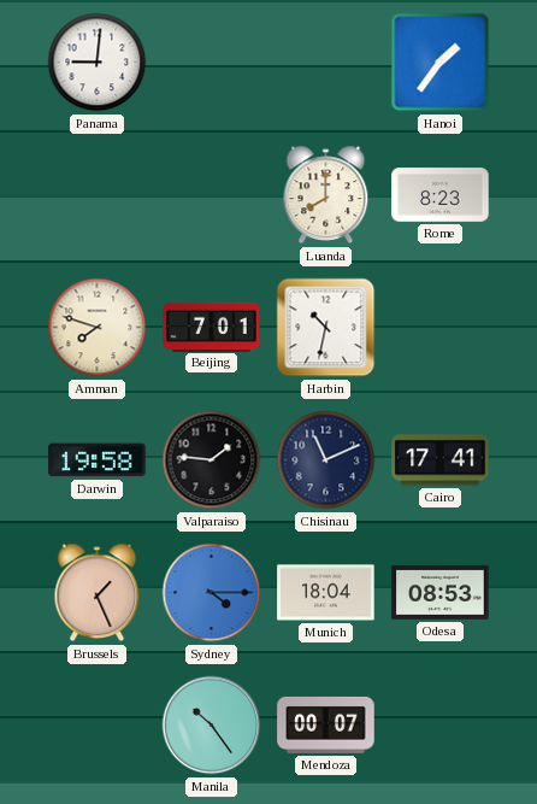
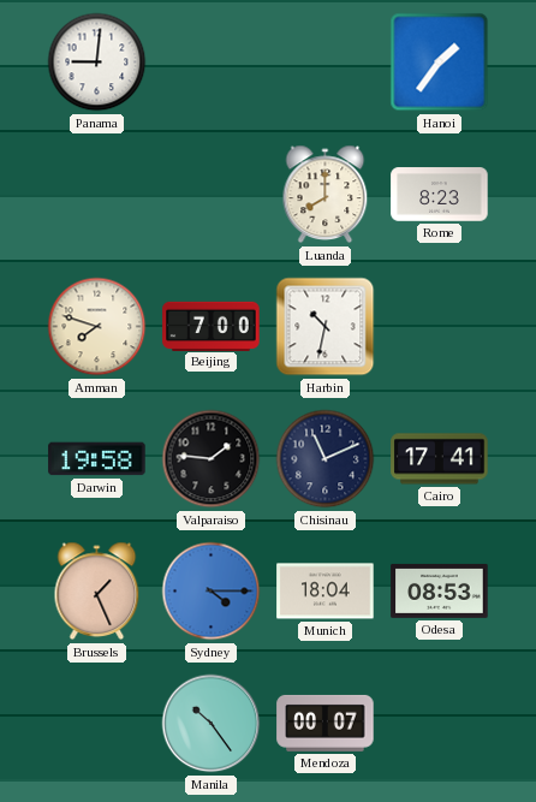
Beijing: 7:01 -> 7:00 (212, 326)
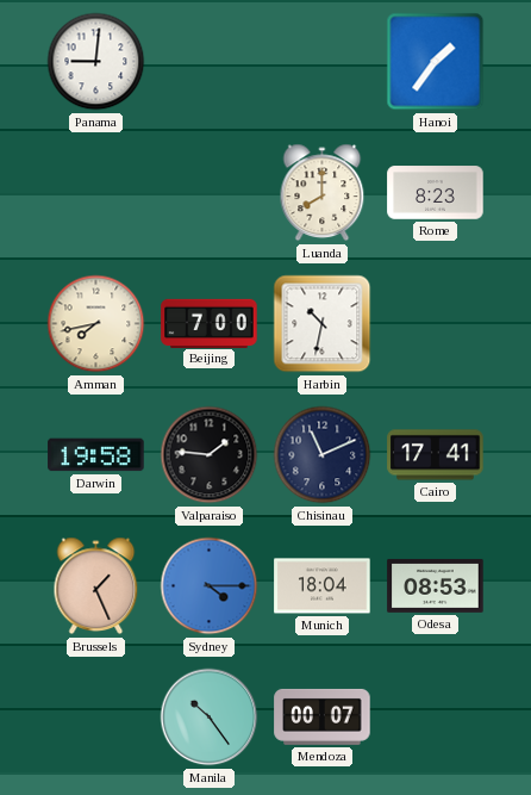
Amman: 7:48 -> 7:43 (96, 324)
